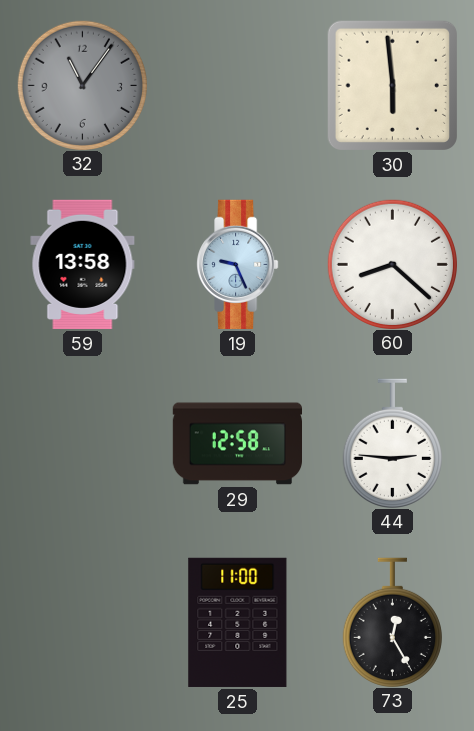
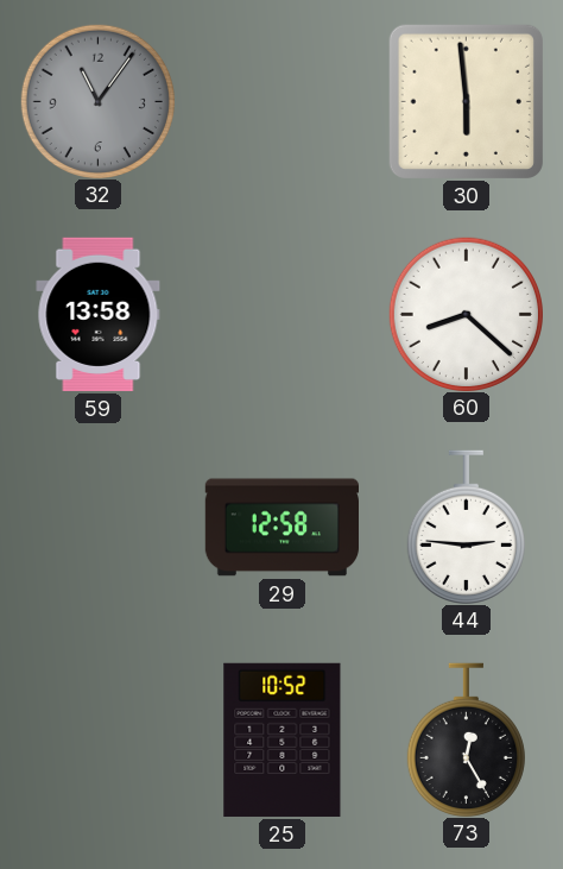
19: 9:26 -> none (238, 264)
25: 11:00 -> 10:52 (283, 739)
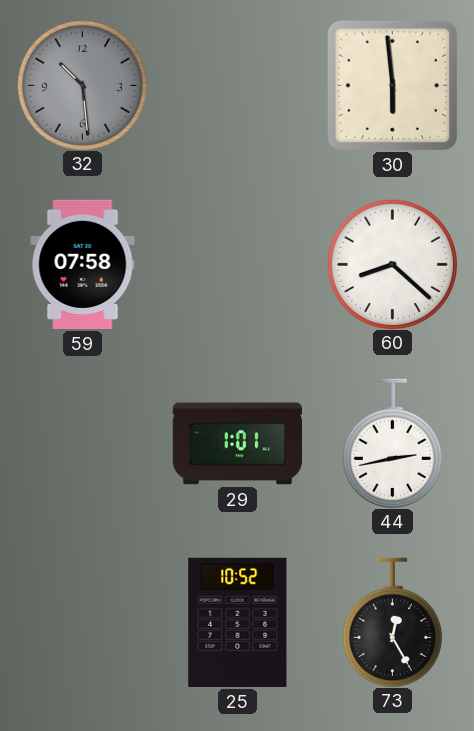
32: 11:06 -> 10:29 (82, 85)
59: 13:58 -> 07:58 (83, 264)
29: 12:58 -> 1:01 (237, 444)
44: 2:46 -> 2:43 (392, 443)
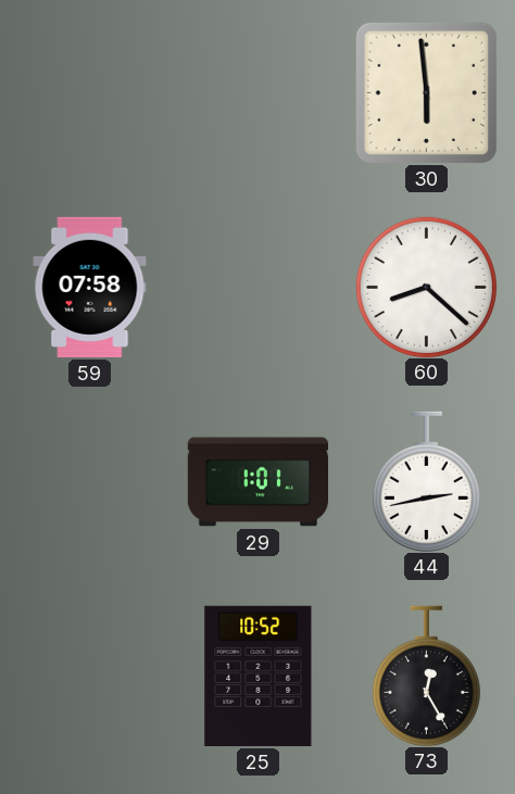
32: 10:29 -> none (82, 85)
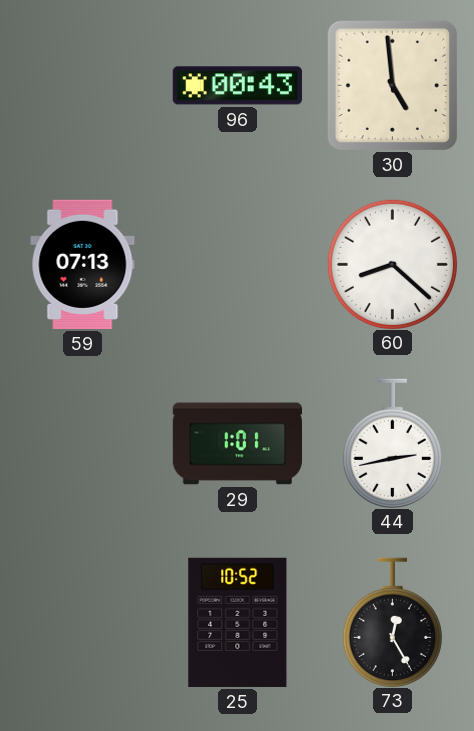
96: none -> 00:43 (237, 86)
30: 5:59 -> 4:59 (392, 85)
59: 07:58 -> 07:13 (83, 264)
